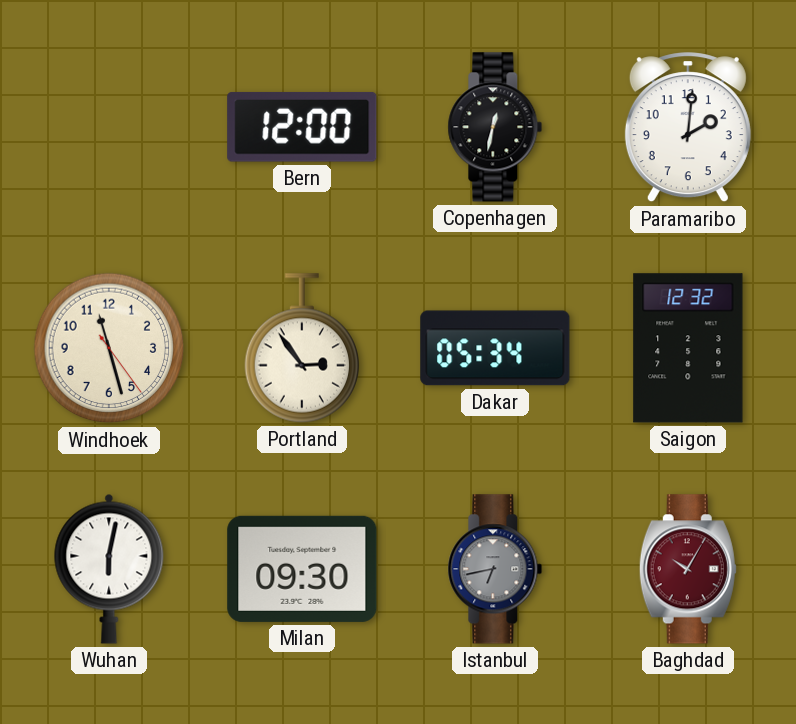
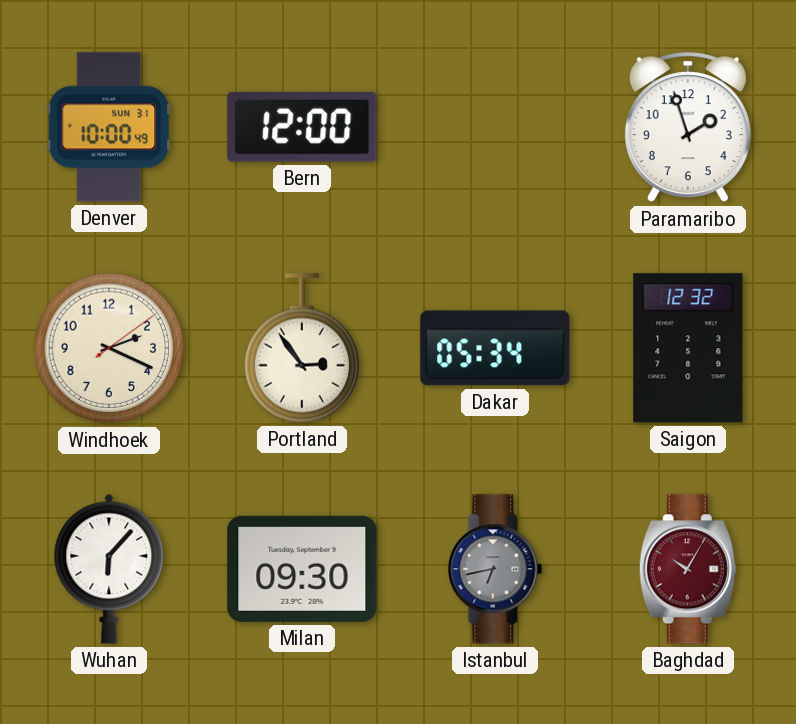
Denver: none -> 10:00 (108, 127)
Copenhagen: 12:32 -> none (495, 127)
Paramaribo: 2:01 -> 1:57 (688, 128)
Windhoek: 11:27 -> 2:19 (109, 348)
Wuhan: 6:02 -> 6:07 (109, 569)
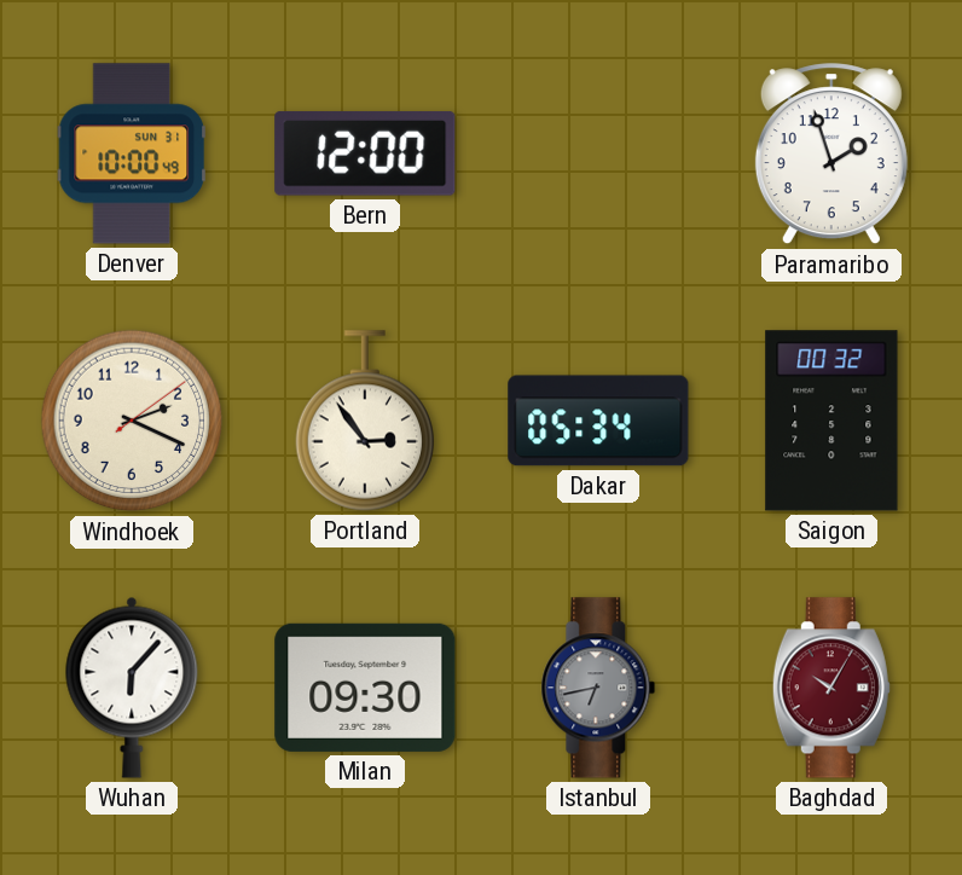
Saigon: 12:32 -> 00:32 (831, 421)
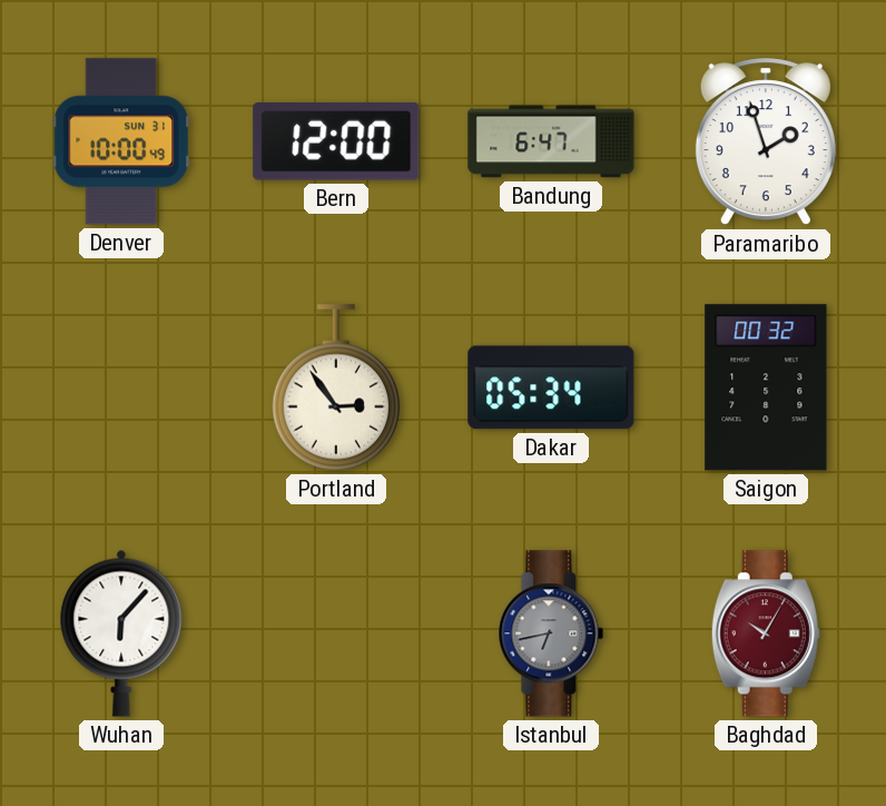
Bandung: none -> 6:47 (551, 141)
Windhoek: 2:19 -> none (132, 421)
Milan: 09:30 -> none (365, 688)
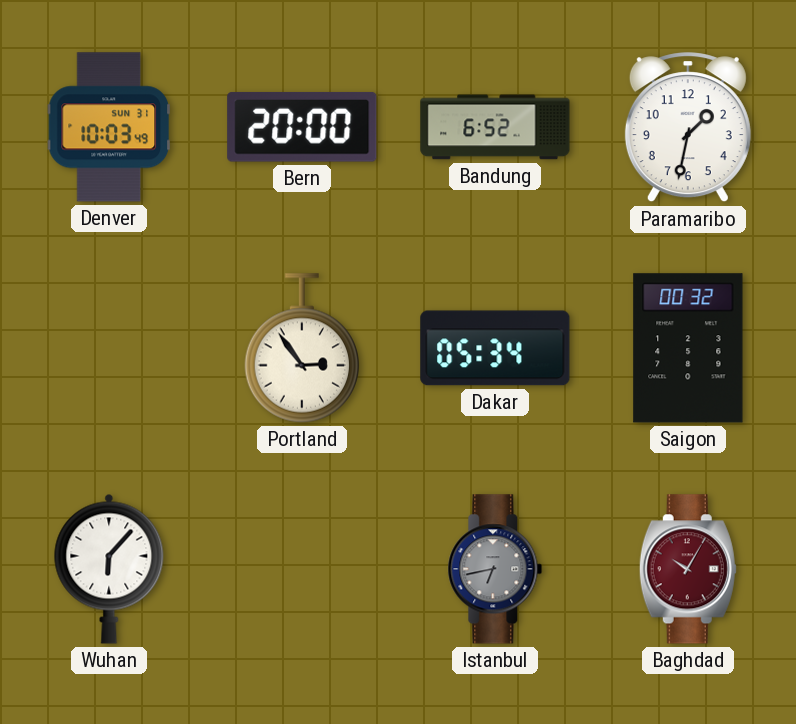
Denver: 10:00 -> 10:03 (108, 127)
Bern: 12:00 -> 20:00 (302, 127)
Bandung: 6:47 -> 6:52 (495, 127)
Paramaribo: 1:57 -> 1:32 (688, 128)
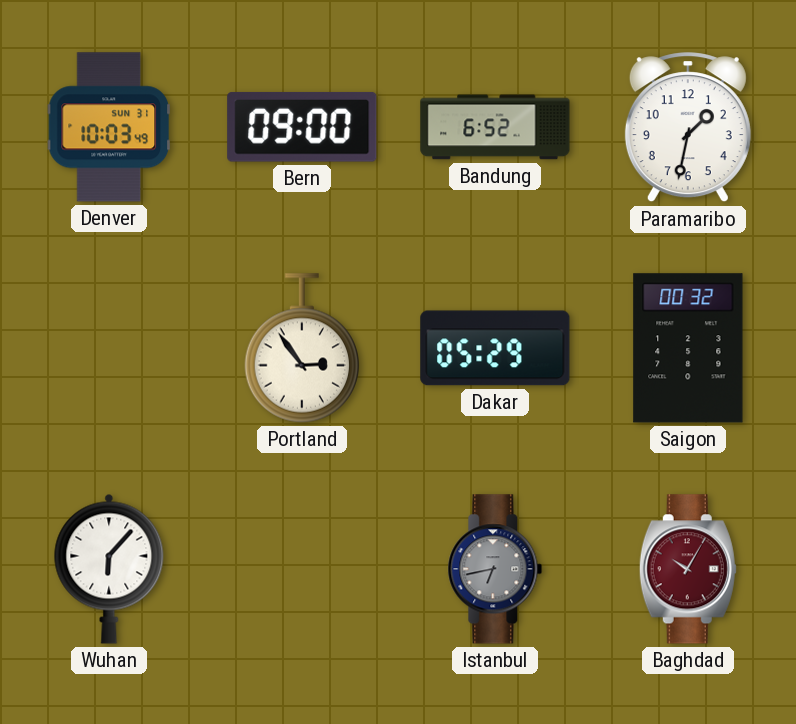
Bern: 20:00 -> 09:00 (302, 127)
Dakar: 05:34 -> 05:29 (495, 348)
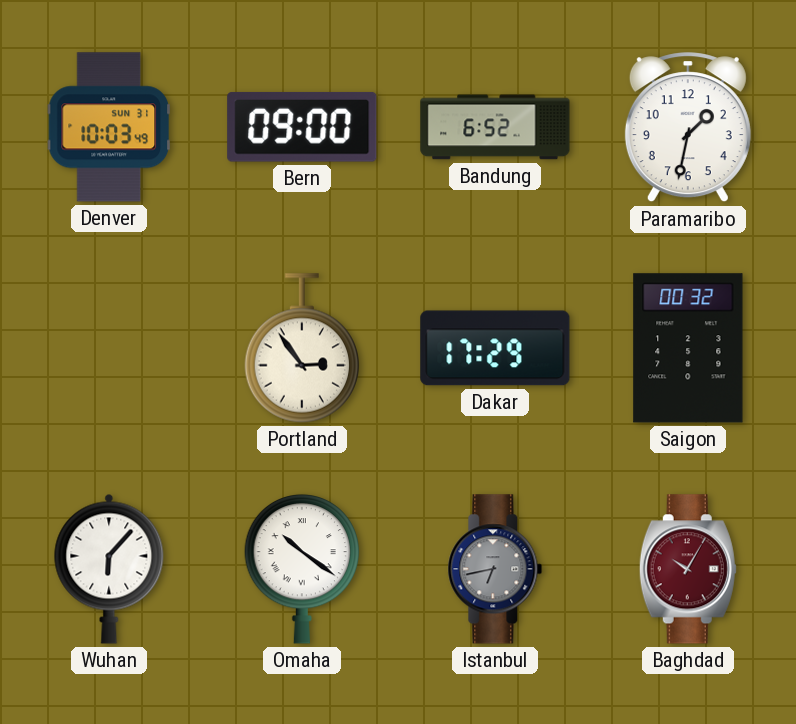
Dakar: 05:29 -> 17:29 (495, 348)
Omaha: none -> 10:21 (302, 569)
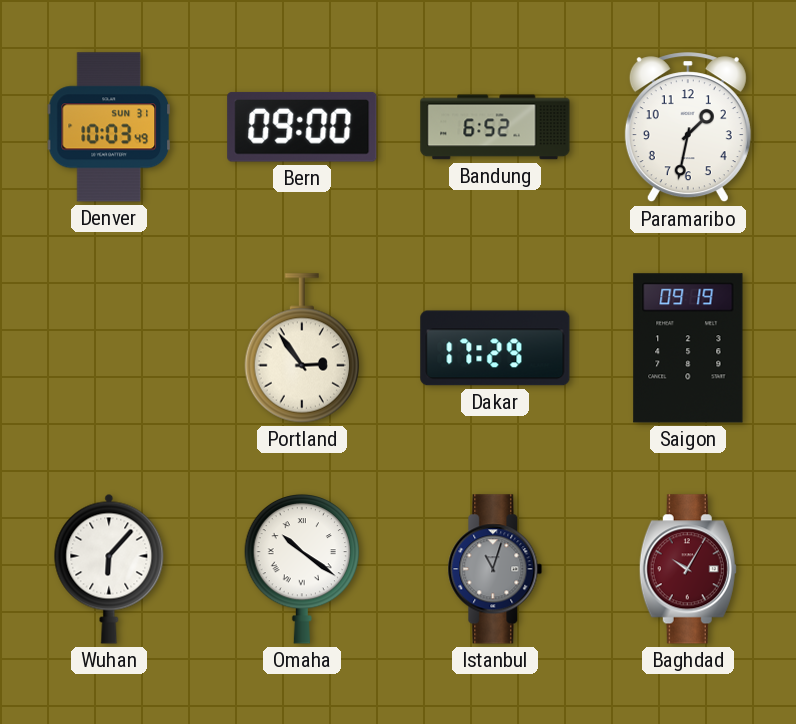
Saigon: 00:32 -> 09:19 (688, 348)
Istanbul: 6:43 -> 11:03 (495, 569)
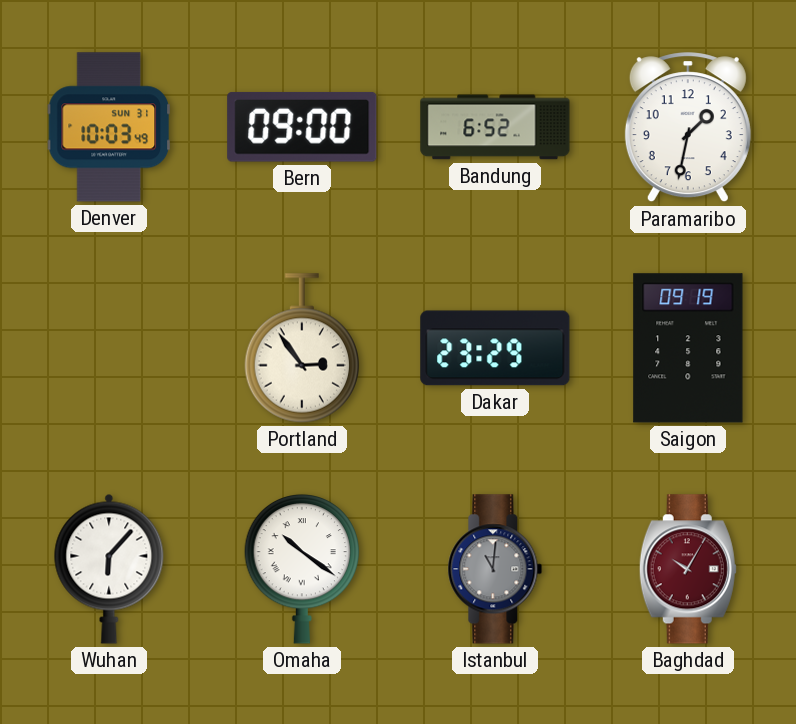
Dakar: 17:29 -> 23:29 (495, 348)
Istanbul: 11:03 -> 11:01 (495, 569)
